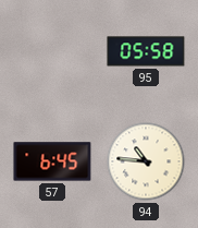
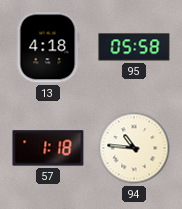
13: none -> 4:18 (48, 47)
57: 6:45 -> 1:18 (48, 148)
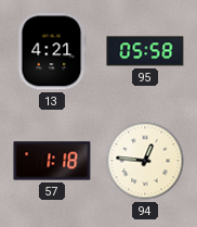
13: 4:18 -> 4:21 (52, 51)
94: 10:46 -> 12:46 (145, 161)
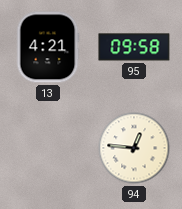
95: 05:58 -> 09:58 (134, 47)
57: 1:18 -> none (52, 161)
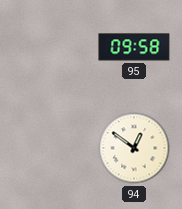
13: 4:21 -> none (48, 47)
94: 12:46 -> 12:51 (134, 148)
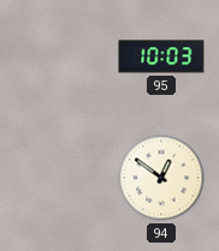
95: 09:58 -> 10:03 (161, 56)
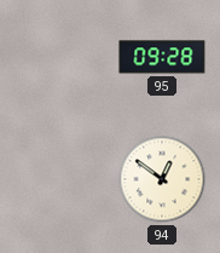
95: 10:03 -> 09:28 (162, 57)
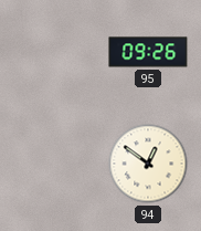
95: 09:28 -> 09:26 (148, 52)
